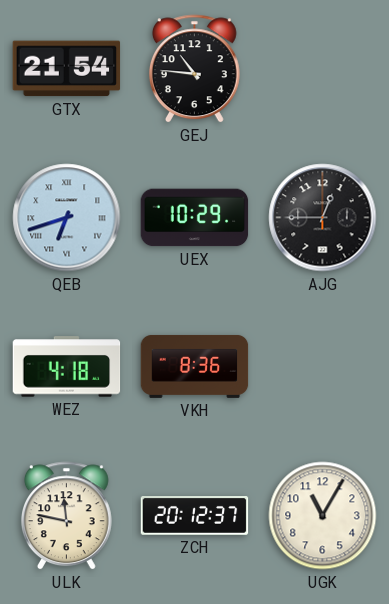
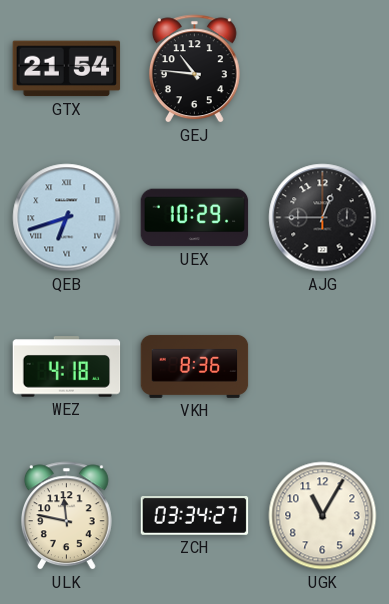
ZCH: 20:12 -> 03:34 (195, 516)
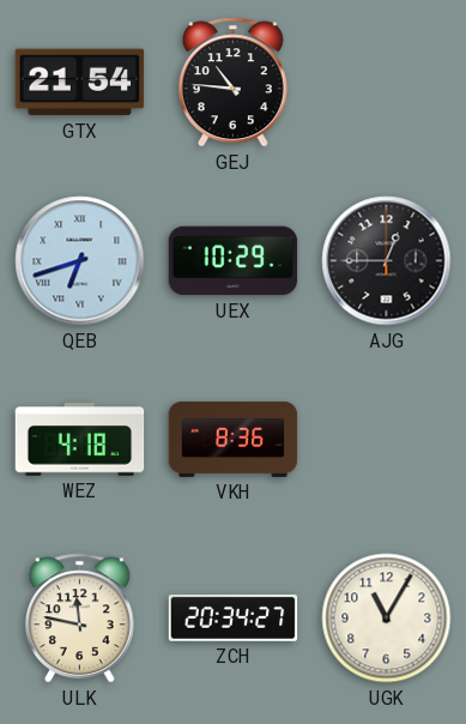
ZCH: 03:34 -> 20:34 (234, 619)
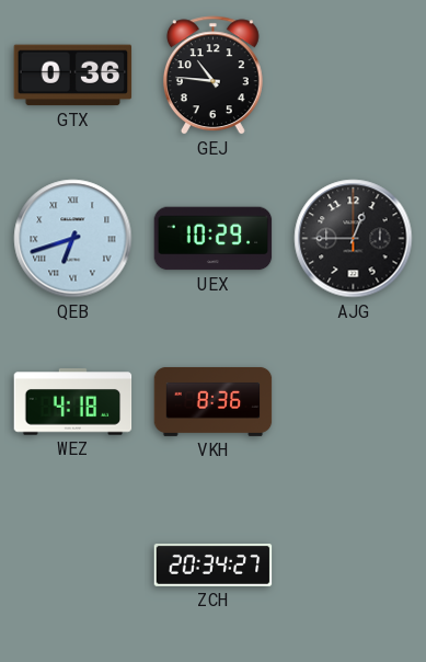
GTX: 21:54 -> 0:36 (73, 76)
ULK: 11:47 -> none (79, 619)
UGK: 11:05 -> none (387, 619)
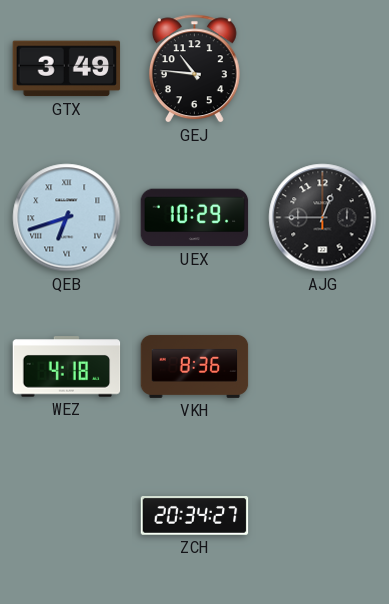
GTX: 0:36 -> 3:49 (67, 69)
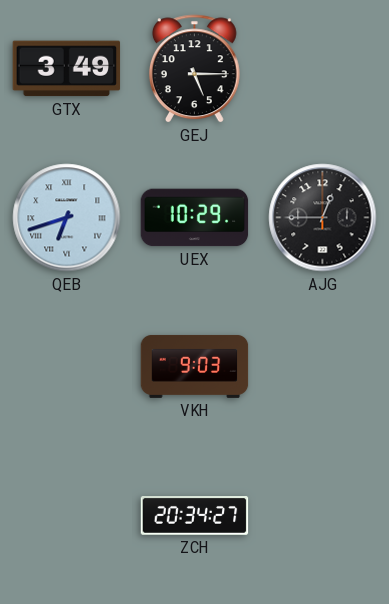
GEJ: 10:46 -> 5:15 (194, 69)
WEZ: 4:18 -> none (67, 367)
VKH: 8:36 -> 9:03 (195, 366)
